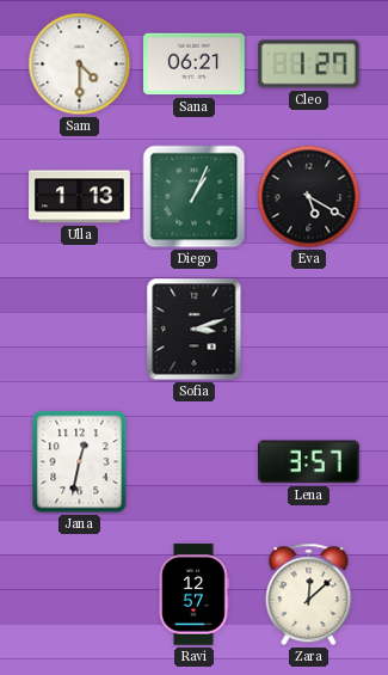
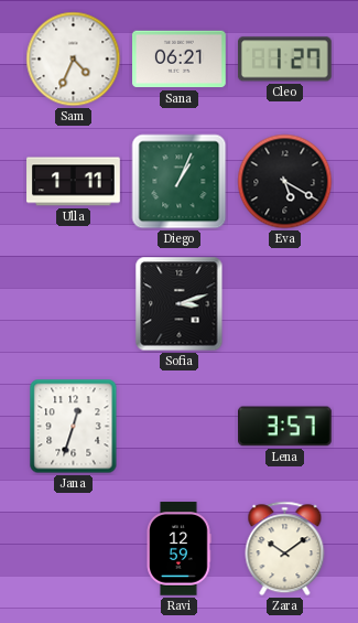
Sam: 4:30 -> 4:34 (74, 60)
Ulla: 1:13 -> 1:11 (74, 182)
Jana: 12:32 -> 12:33 (74, 427)
Ravi: 12:57 -> 12:59 (178, 549)
Zara: 12:08 -> 10:09 (285, 549)
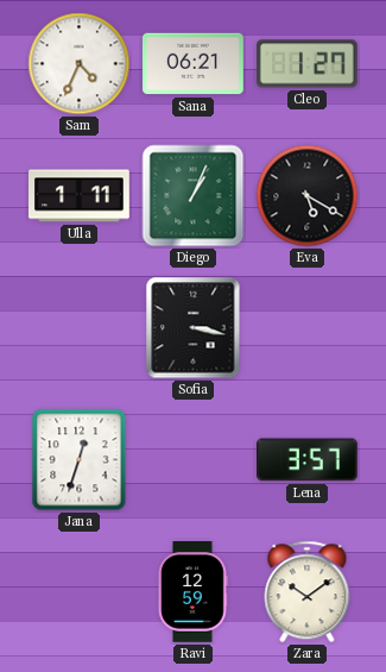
Sofia: 3:12 -> 3:17 (194, 328)
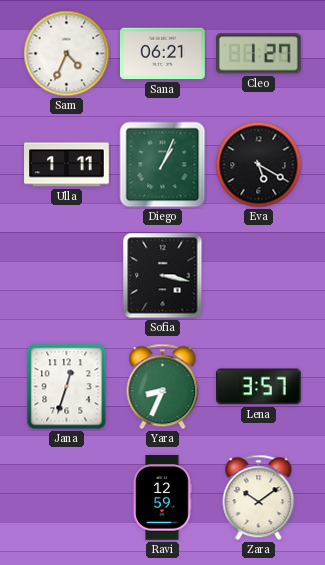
Yara: none -> 8:34 (163, 387)
